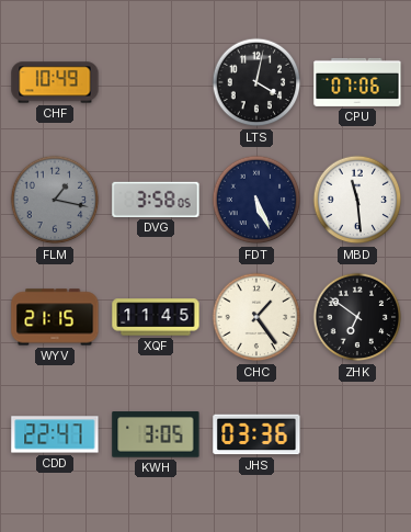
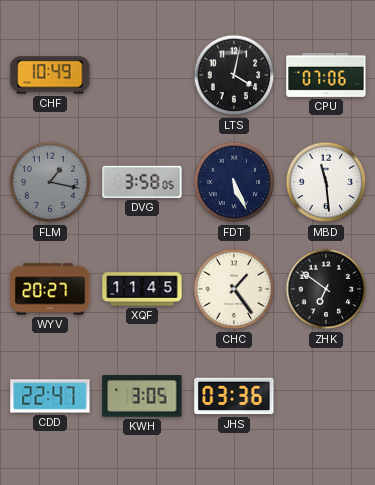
WYV: 21:15 -> 20:27 (50, 289)
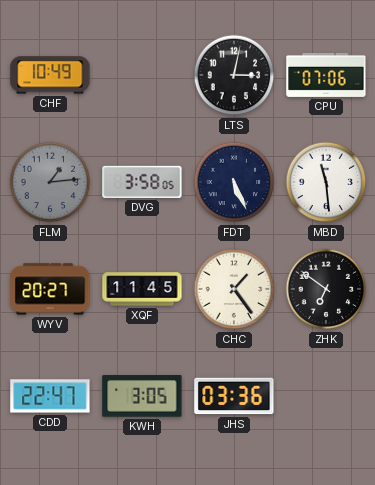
LTS: 4:02 -> 3:02 (234, 75)
FLM: 1:17 -> 1:14 (50, 182)
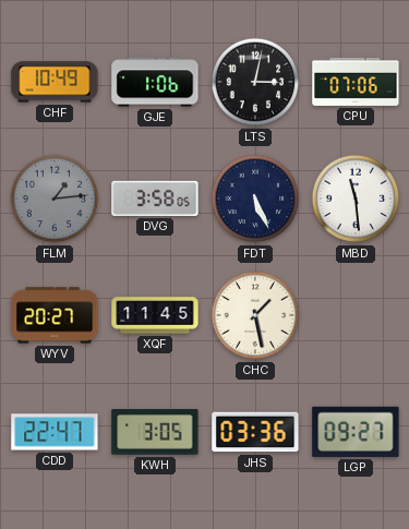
GJE: none -> 1:06 (155, 82)
CHC: 1:24 -> 1:28 (255, 315)
ZHK: 6:51 -> none (326, 289)
LGP: none -> 09:27 (356, 432)
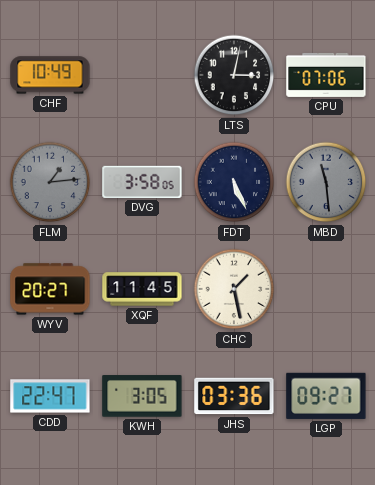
GJE: 1:06 -> none (155, 82)
MBD dial: white -> grey (326, 182)
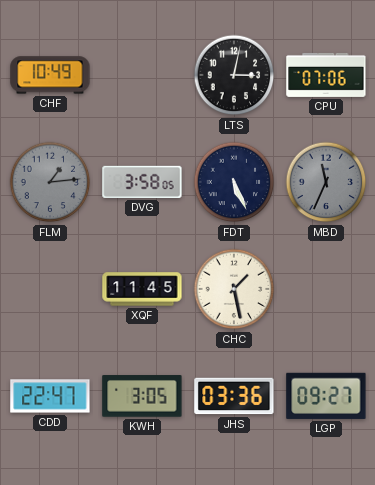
MBD: 11:29 -> 11:34 (326, 182)
WYV: 20:27 -> none (50, 289)
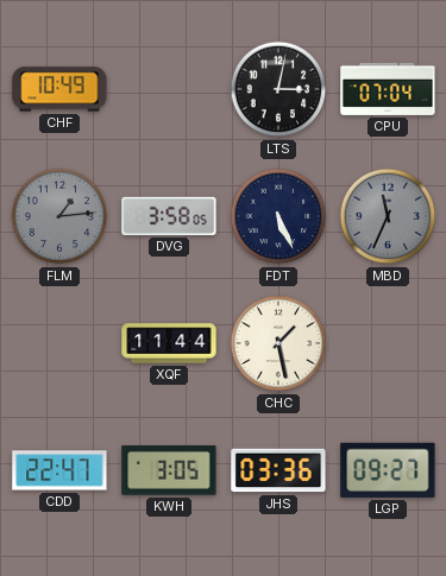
CPU: 07:06 -> 07:04 (388, 89)
XQF: 11:45 -> 11:44 (169, 343)
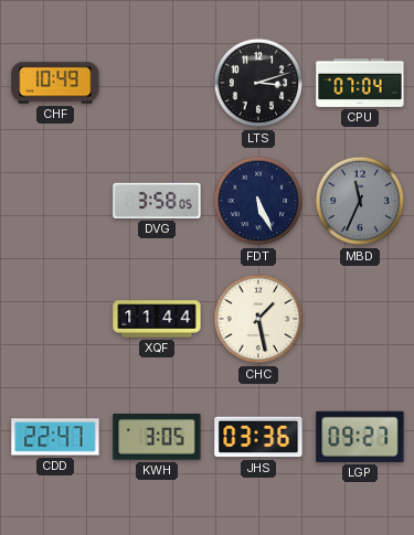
LTS: 3:02 -> 3:12 (258, 83)
FLM: 1:14 -> none (59, 216)
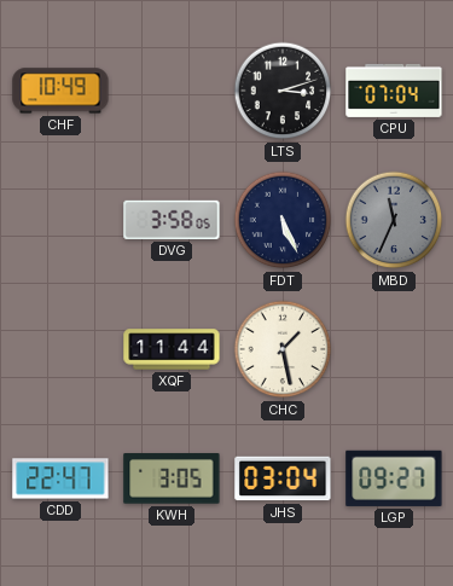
JHS: 03:36 -> 03:04 (283, 478)
